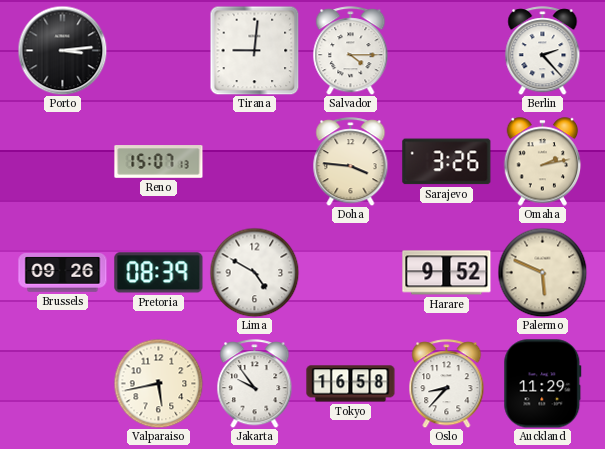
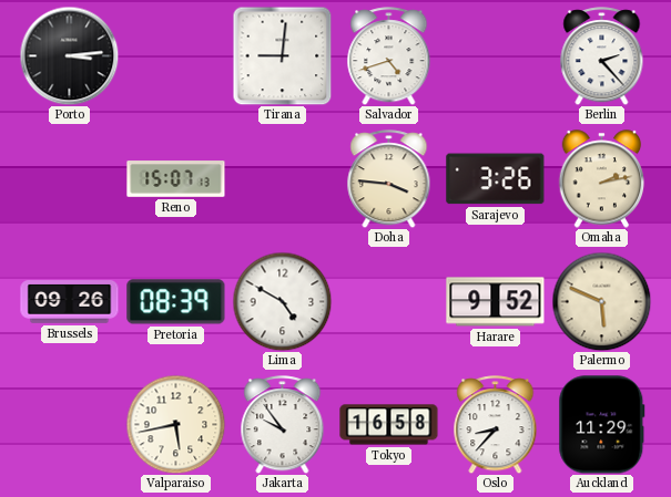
Salvador: 4:15 -> 4:42 (389, 56)
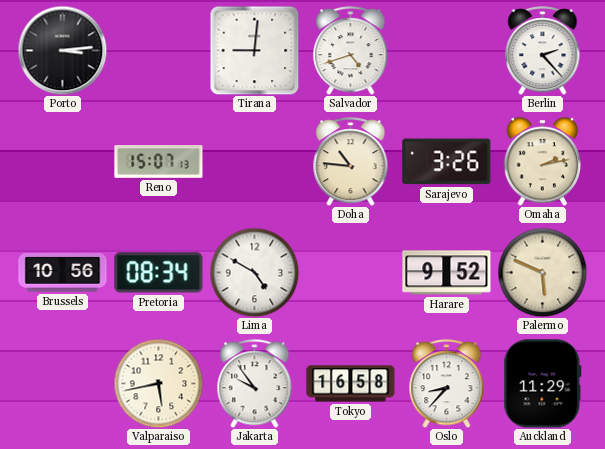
Doha: 3:46 -> 10:46 (351, 162)
Brussels: 09:26 -> 10:56 (63, 273)
Pretoria: 08:39 -> 08:34 (159, 273)
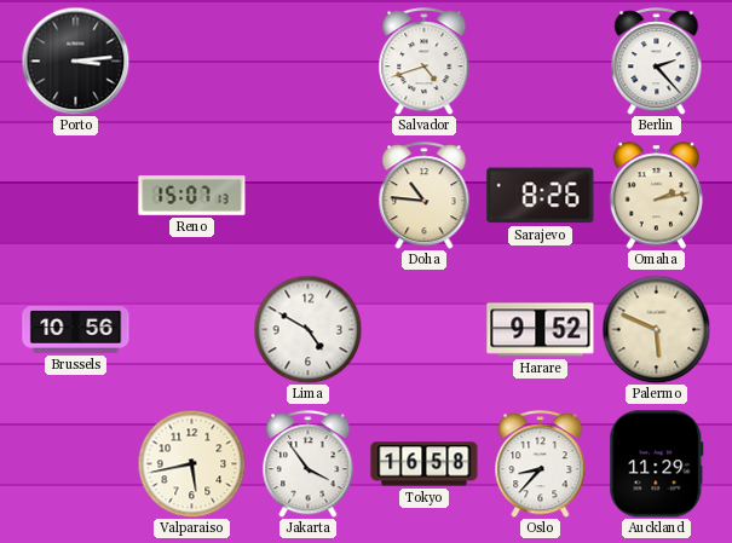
Tirana: 9:01 -> none (254, 50)
Sarajevo: 3:26 -> 8:26 (541, 196)
Pretoria: 08:34 -> none (159, 273)
Jakarta: 9:54 -> 3:54 (309, 464)
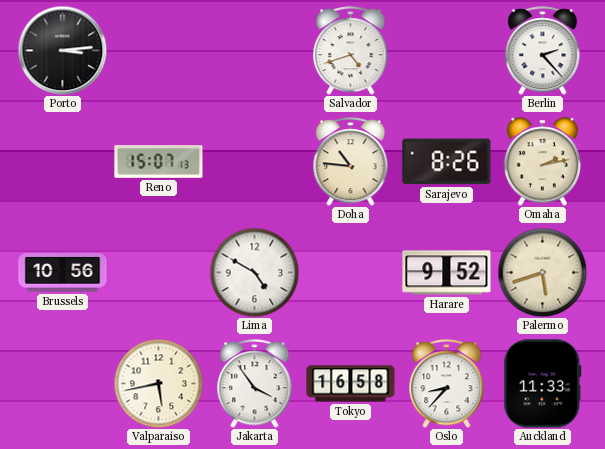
Palermo: 5:49 -> 5:42 (542, 272)
Auckland: 11:29 -> 11:33 (543, 384)
